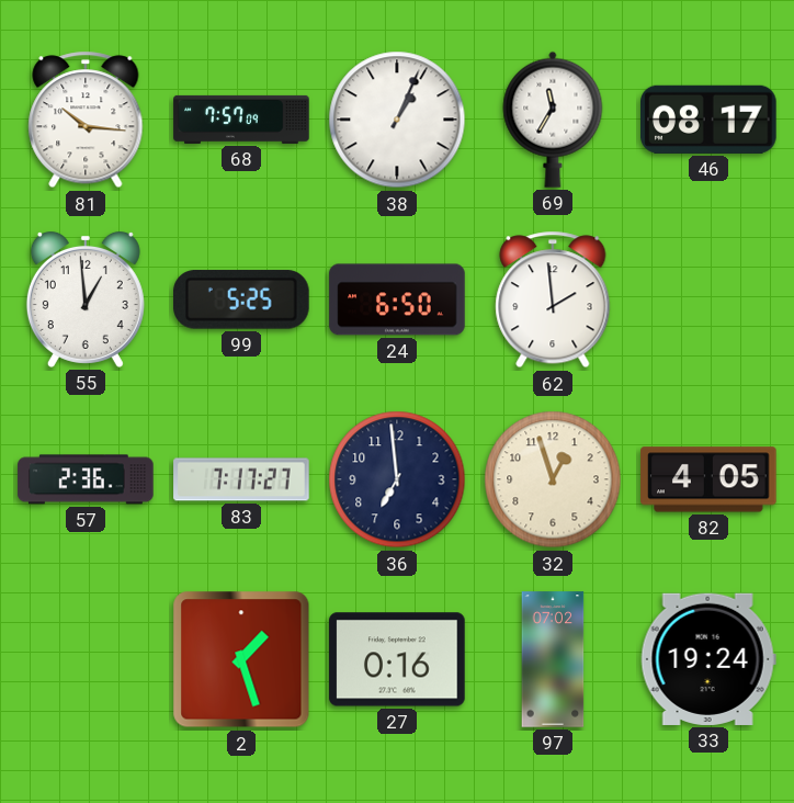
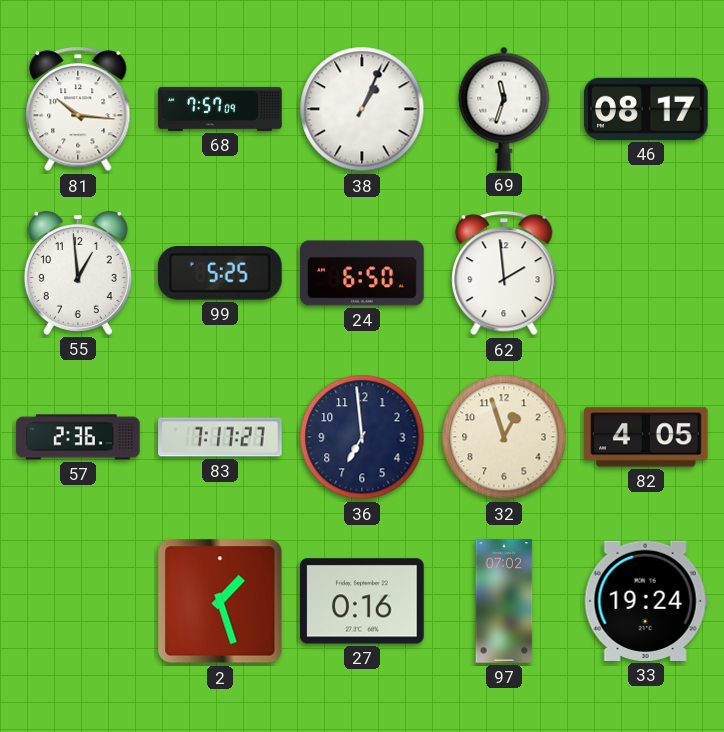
69: 11:35 -> 11:33 (504, 109)
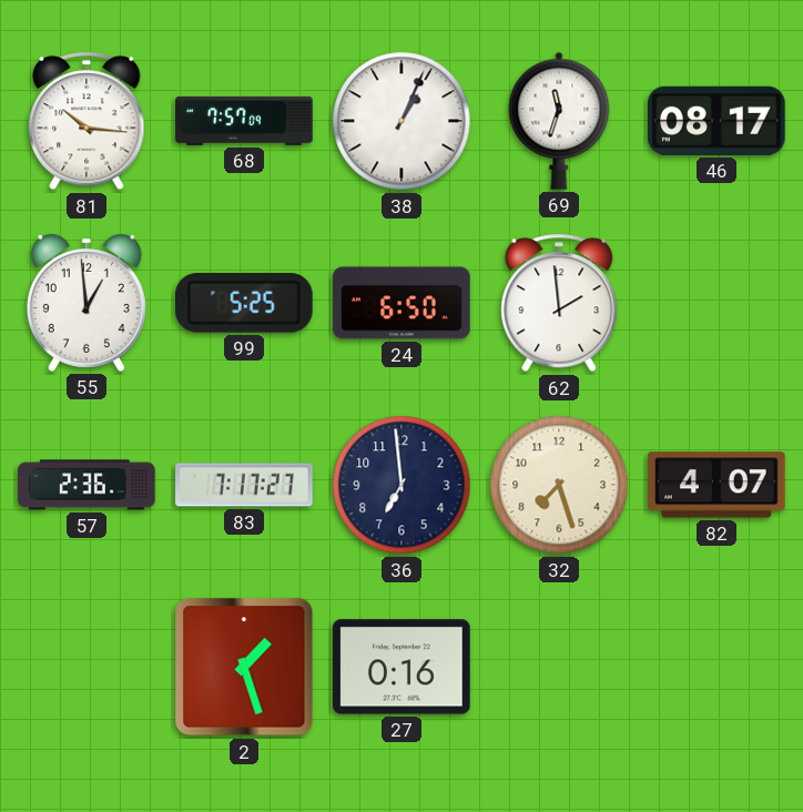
32: 12:57 -> 7:27 (559, 485)
82: 4:05 -> 4:07 (716, 485)
97: 07:02 -> none (504, 601)
33: 19:24 -> none (646, 601)
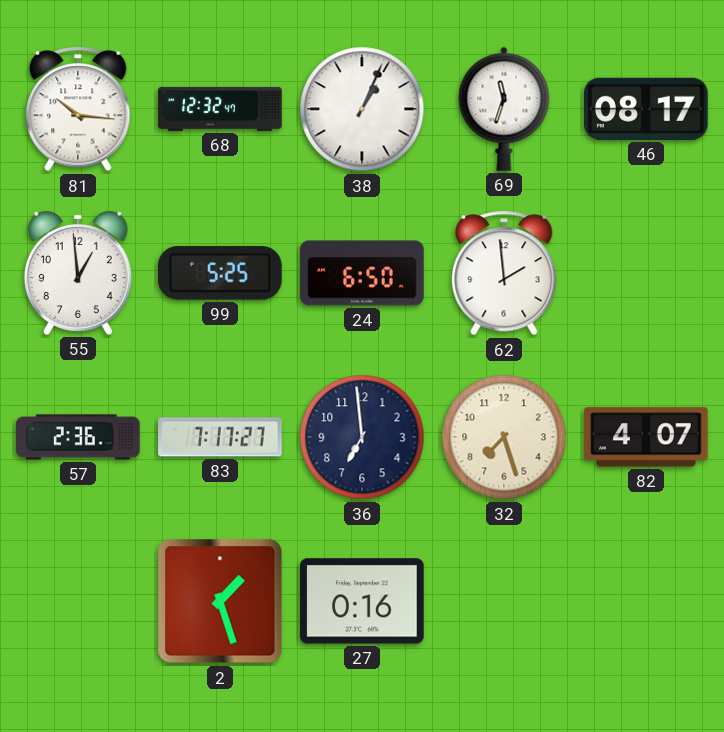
68: 7:57 -> 12:32 (220, 109)
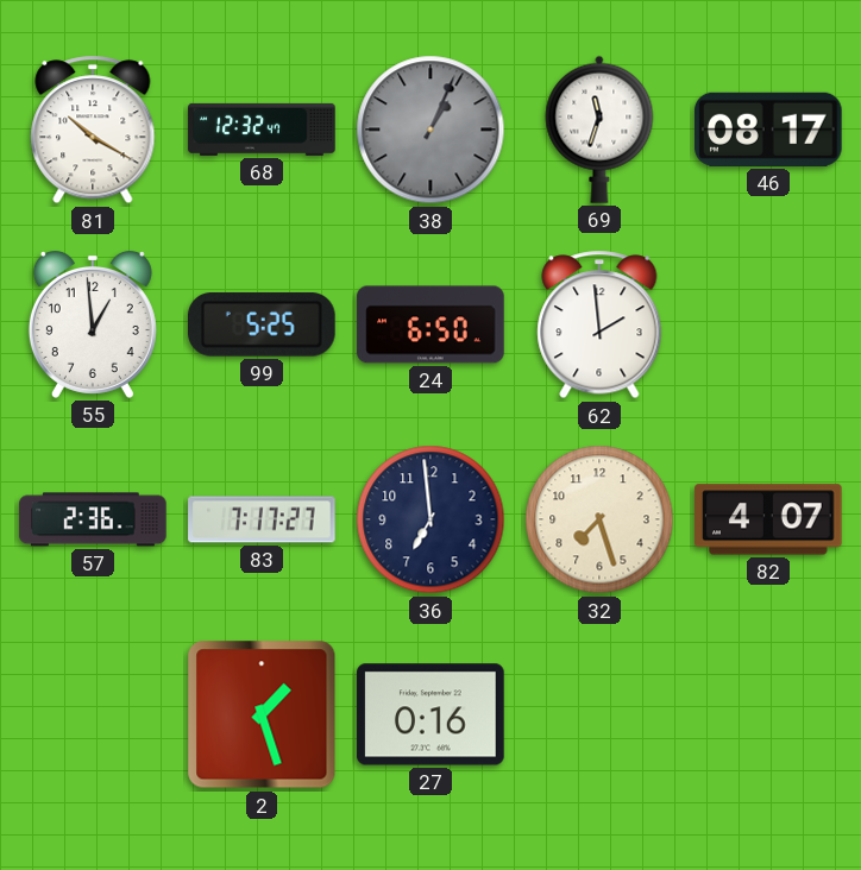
81: 10:16 -> 10:20 (93, 130)
38 dial: white -> grey (430, 130)
